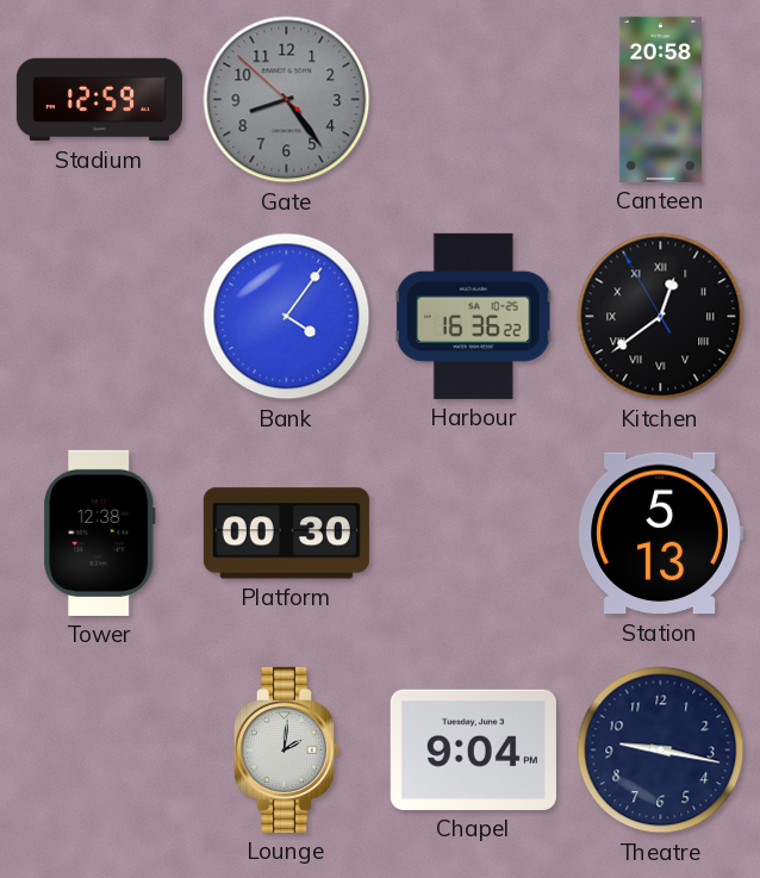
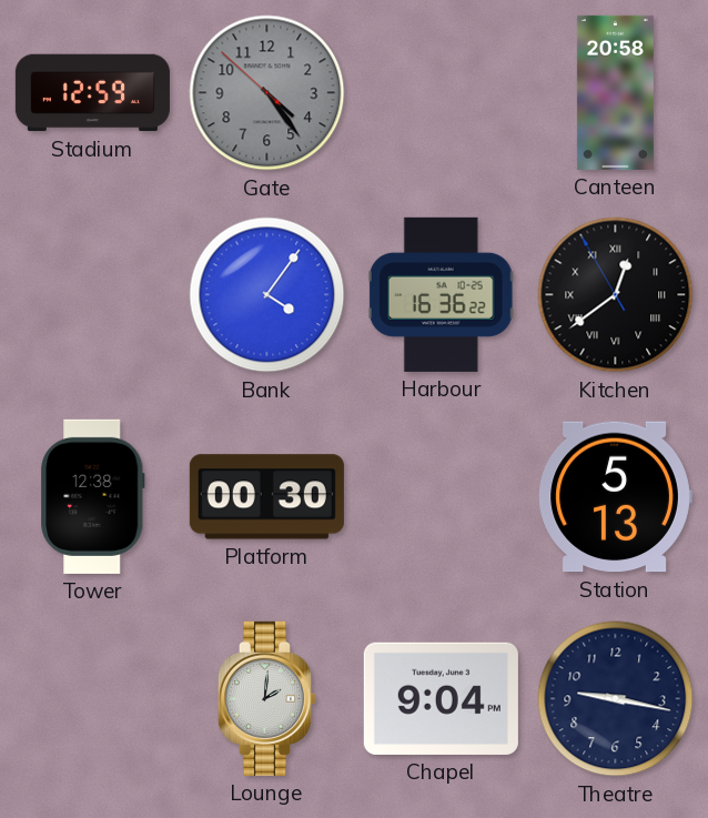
Gate: 8:23 -> 4:23 (267, 93)
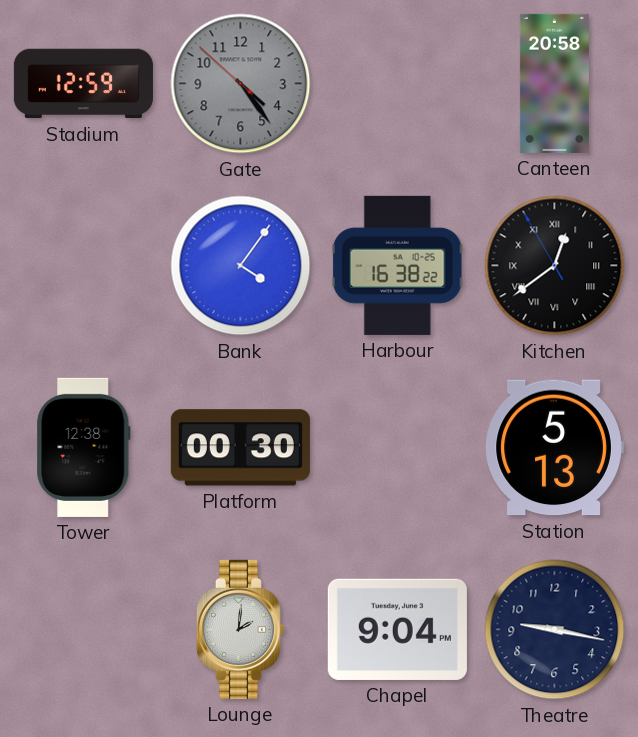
Harbour: 16:36 -> 16:38 (397, 265)
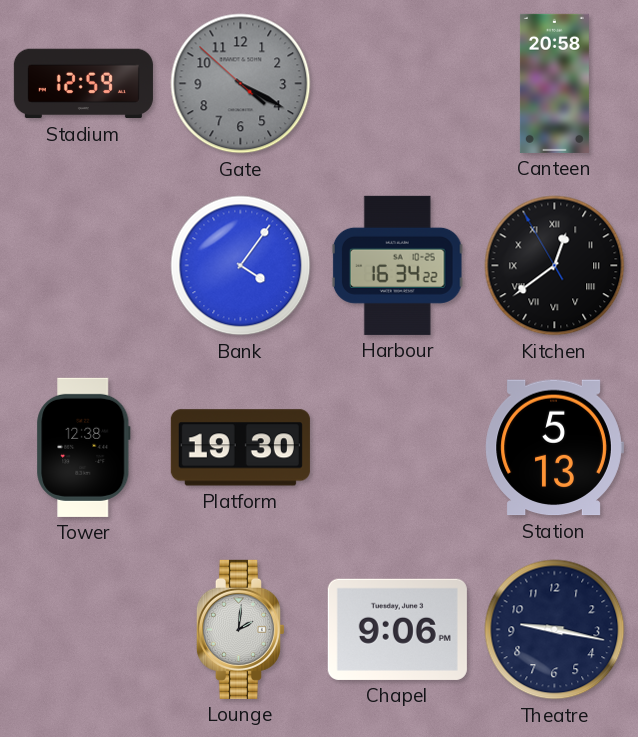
Gate: 4:23 -> 4:19 (241, 84)
Harbour: 16:38 -> 16:34 (397, 265)
Platform: 00:30 -> 19:30 (240, 448)
Chapel: 9:04 -> 9:06 (397, 629)
